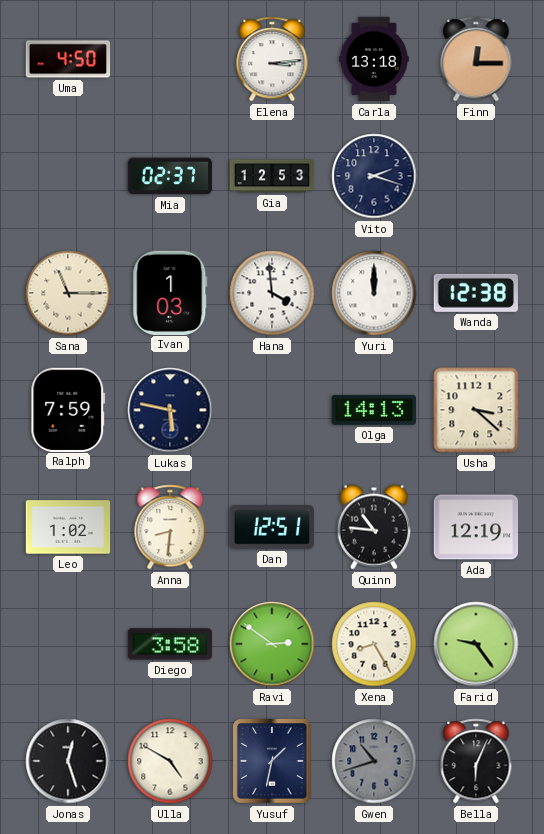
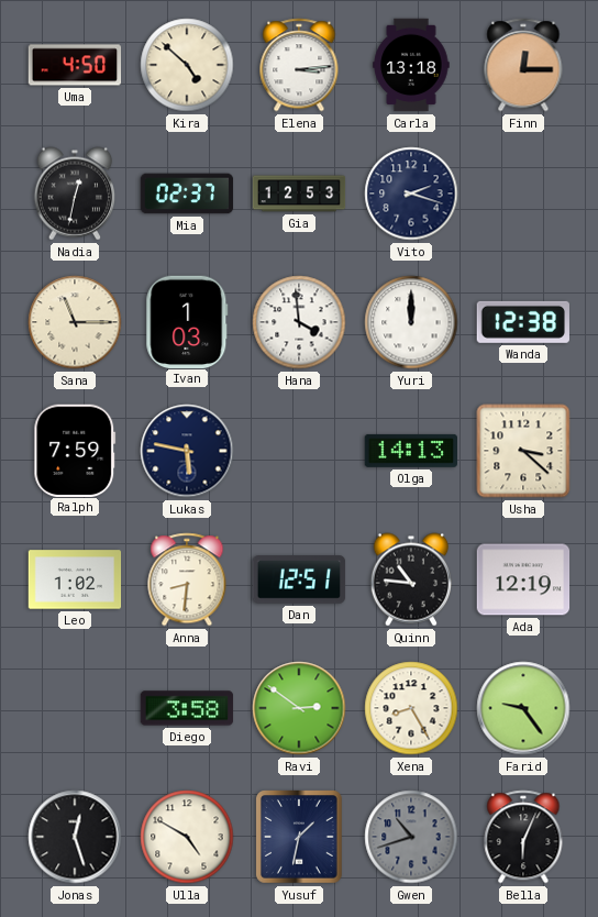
Kira: none -> 4:52 (187, 65)
Nadia: none -> 12:32 (74, 194)
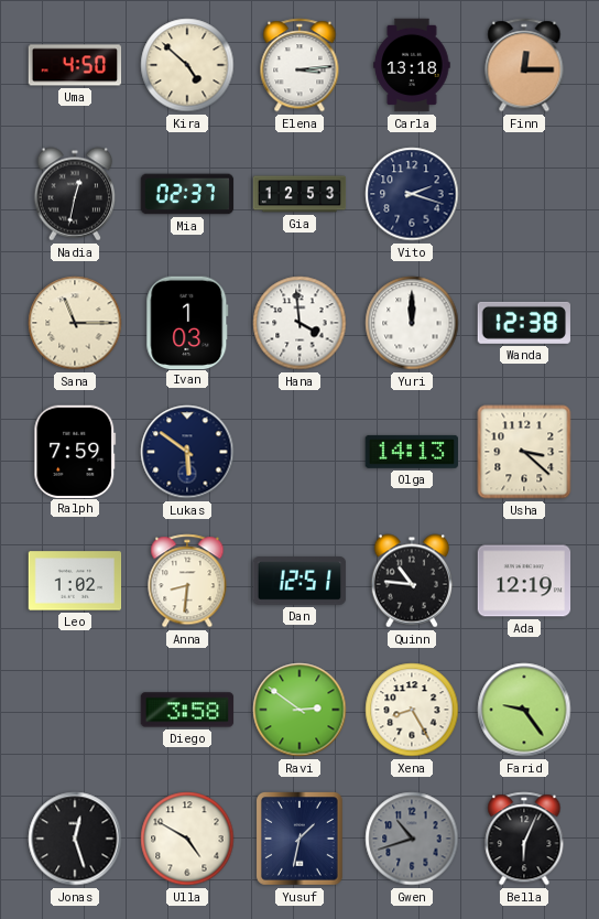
Lukas: 5:47 -> 5:51 (187, 452)
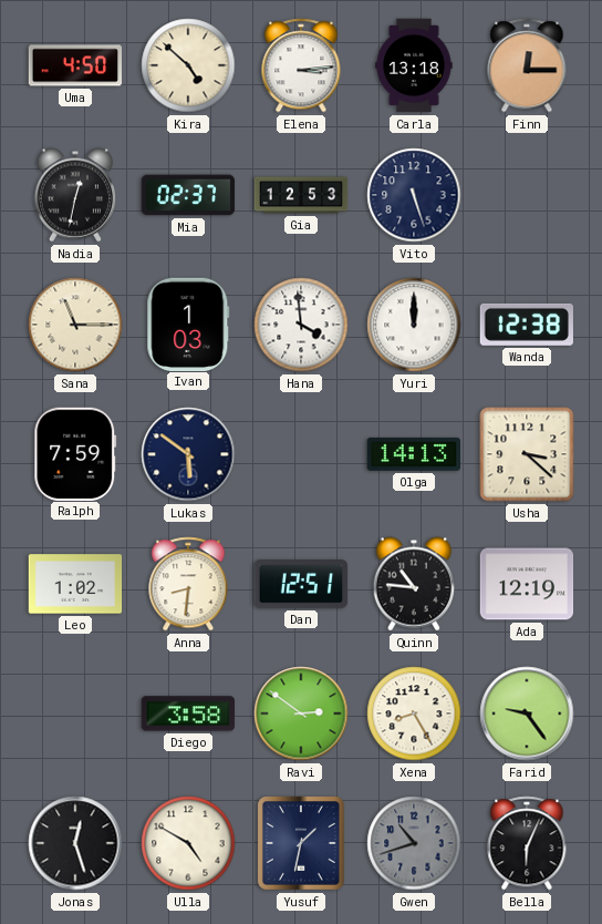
Vito: 2:18 -> 5:27 (414, 195)
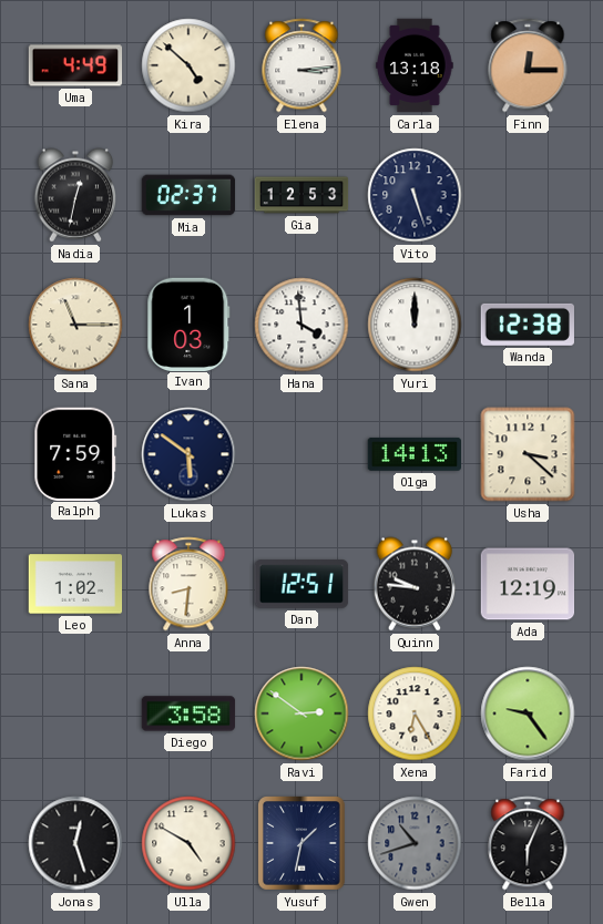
Uma: 4:50 -> 4:49 (75, 65)
Quinn: 10:46 -> 9:46 (413, 584)
Xena: 8:25 -> 6:25 (415, 713)
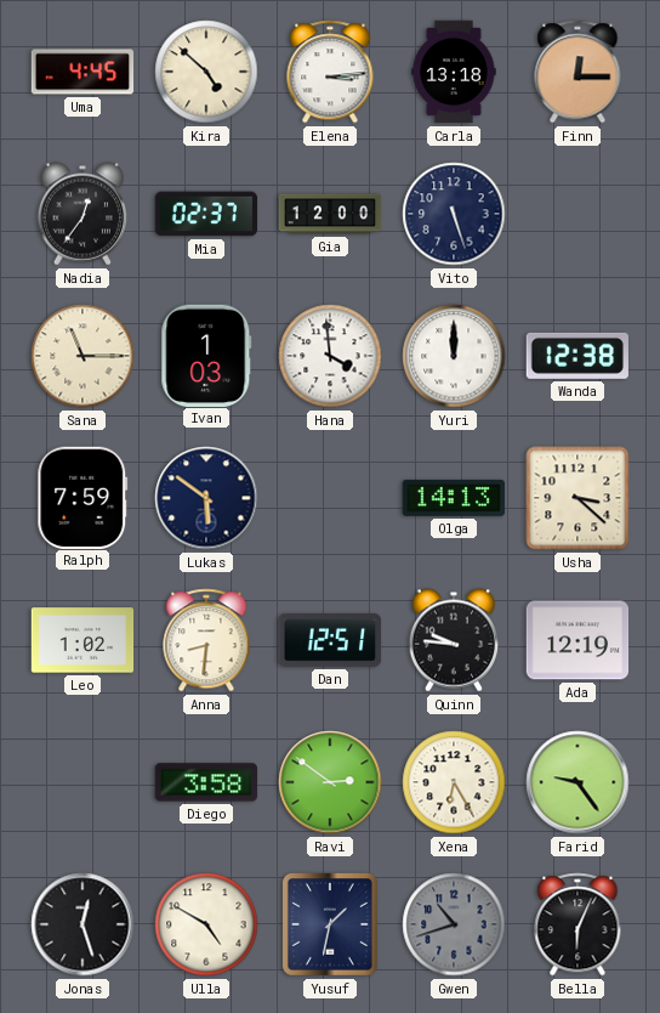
Uma: 4:49 -> 4:45 (82, 72)
Nadia: 12:32 -> 12:36 (81, 214)
Gia: 12:53 -> 12:00 (330, 214)
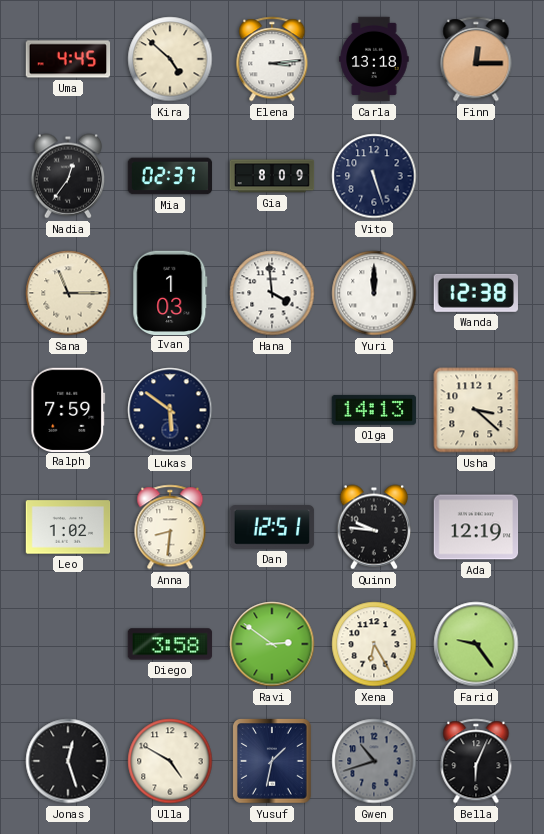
Gia: 12:00 -> 8:09 (272, 176)
